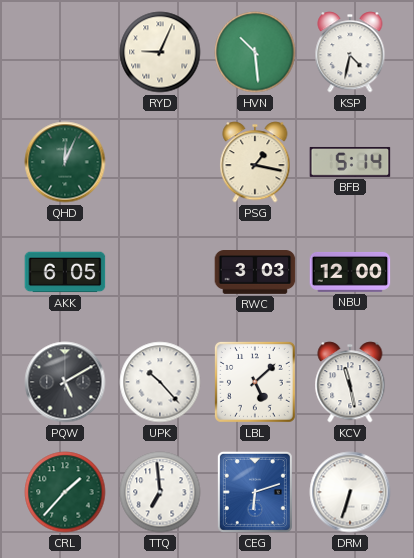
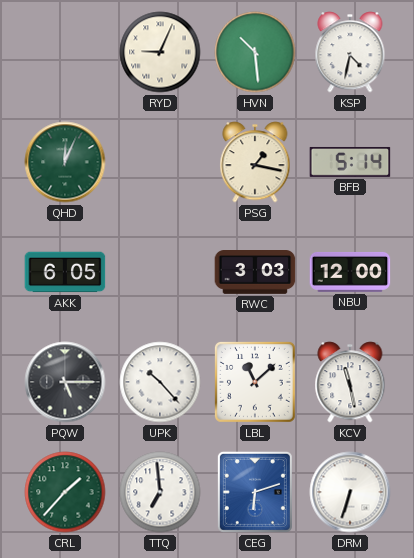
PQW: 5:10 -> 5:15 (65, 382)
LBL: 5:08 -> 11:08 (255, 382)
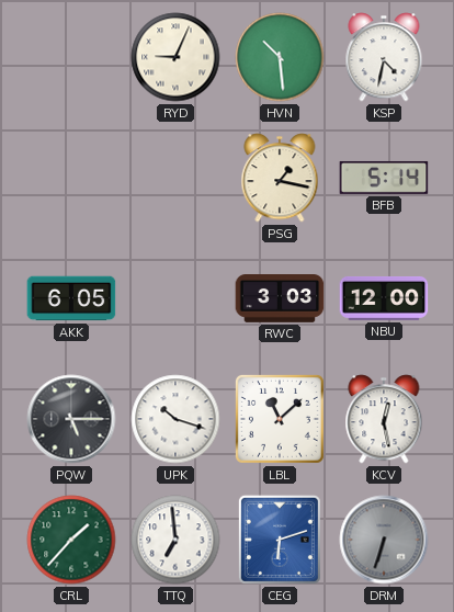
QHD: 12:04 -> none (65, 162)
UPK: 10:23 -> 10:18 (175, 419)
KCV: 11:28 -> 12:28 (384, 419)
DRM dial: white -> grey (384, 540)
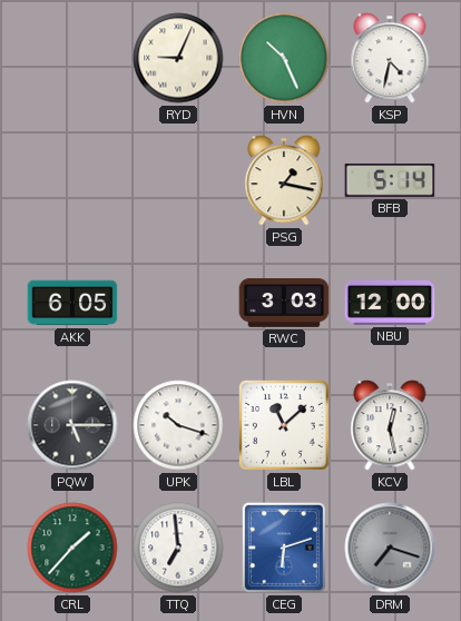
HVN: 10:29 -> 10:26 (284, 58)
DRM: 6:33 -> 7:18 (390, 548)
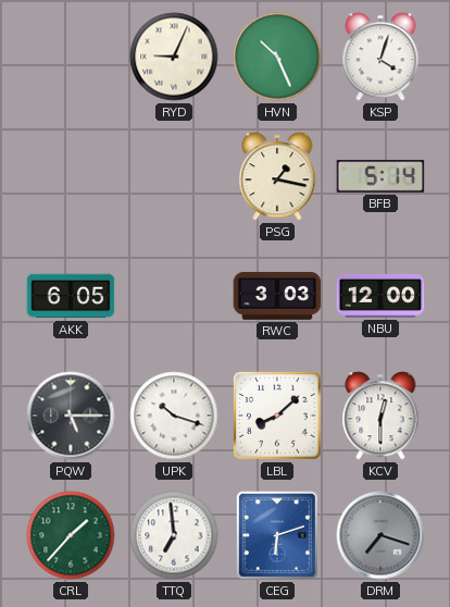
KSP: 4:32 -> 4:03 (380, 57)
LBL: 11:08 -> 8:08 (277, 416)
KCV: 12:28 -> 12:30 (380, 416)
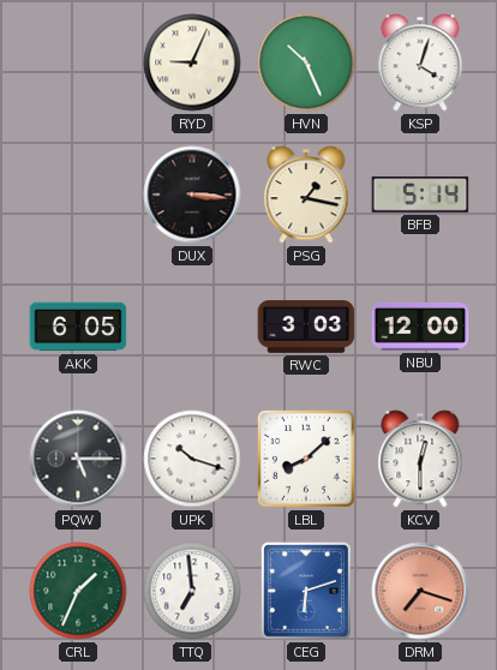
DUX: none -> 3:16 (192, 195)
CRL: 1:37 -> 1:34 (78, 591)
DRM dial: grey -> salmon (420, 591)
